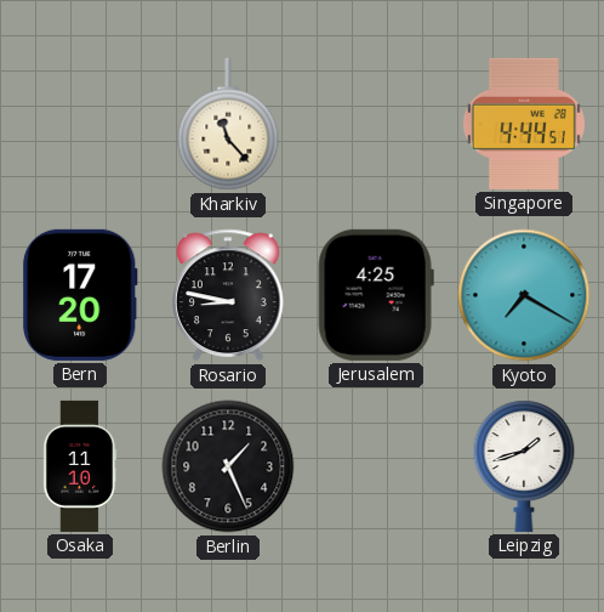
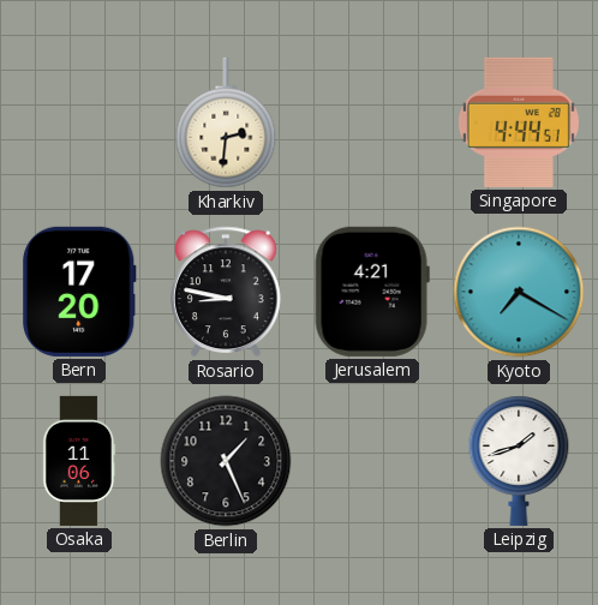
Kharkiv: 11:23 -> 2:31 (226, 122)
Jerusalem: 4:25 -> 4:21 (372, 292)
Osaka: 11:10 -> 11:06 (79, 461)
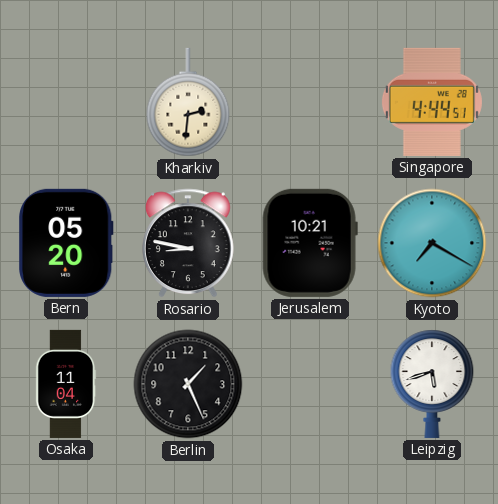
Bern: 17:20 -> 05:20 (67, 243)
Jerusalem: 4:21 -> 10:21 (310, 243)
Osaka: 11:06 -> 11:04 (66, 384)
Leipzig: 1:42 -> 5:42 (432, 384)
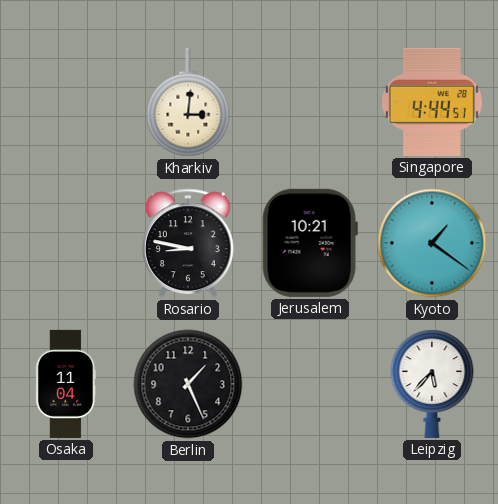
Kharkiv: 2:31 -> 3:01 (188, 102)
Bern: 05:20 -> none (67, 243)
Kyoto: 7:20 -> 1:21 (432, 243)
Leipzig: 5:42 -> 5:37 (432, 384)
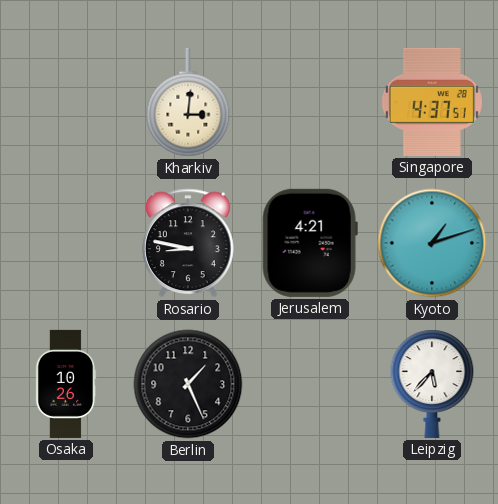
Singapore: 4:44 -> 4:37 (432, 102)
Jerusalem: 10:21 -> 4:21 (310, 243)
Kyoto: 1:21 -> 1:12 (432, 243)
Osaka: 11:04 -> 10:26 (66, 384)
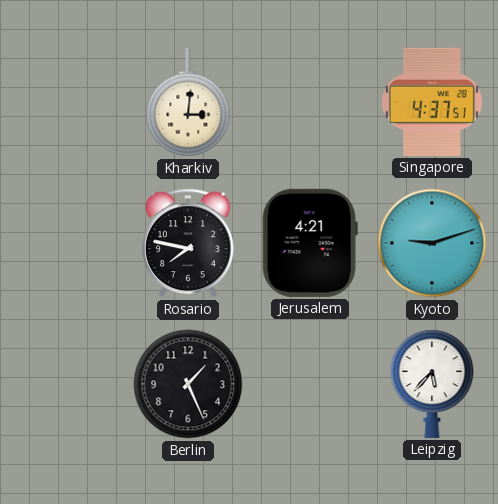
Rosario: 8:47 -> 7:47 (189, 243)
Kyoto: 1:12 -> 9:12 (432, 243)
Osaka: 10:26 -> none (66, 384)
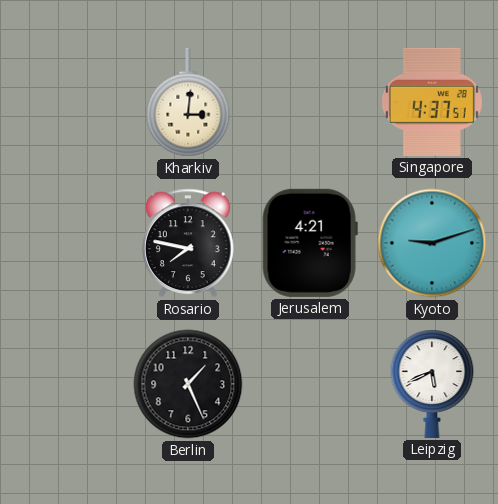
Leipzig: 5:37 -> 5:41 (432, 384)
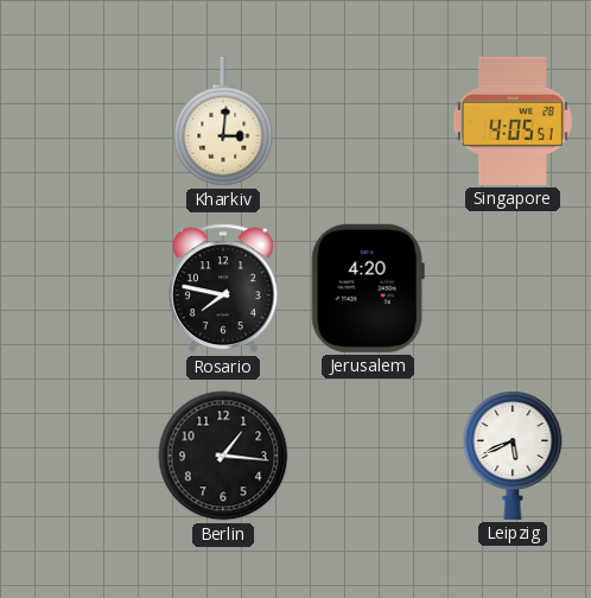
Singapore: 4:37 -> 4:05 (513, 121)
Jerusalem: 4:21 -> 4:20 (368, 288)
Kyoto: 9:12 -> none (432, 243)
Berlin: 1:26 -> 1:16 (223, 456)
